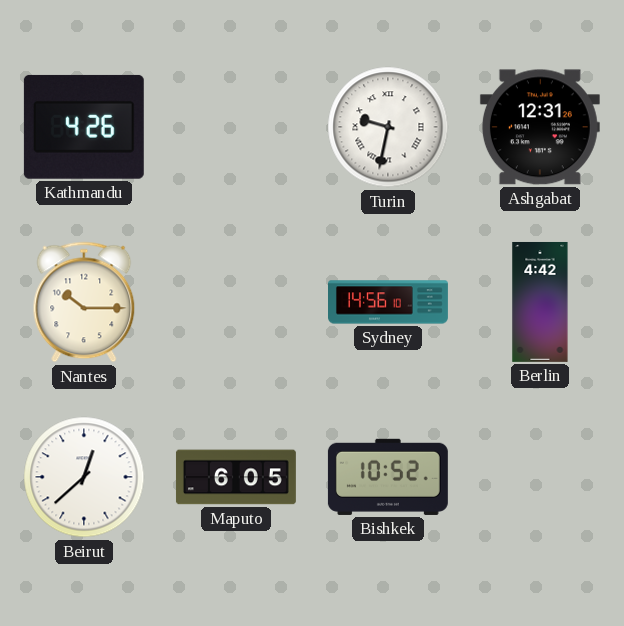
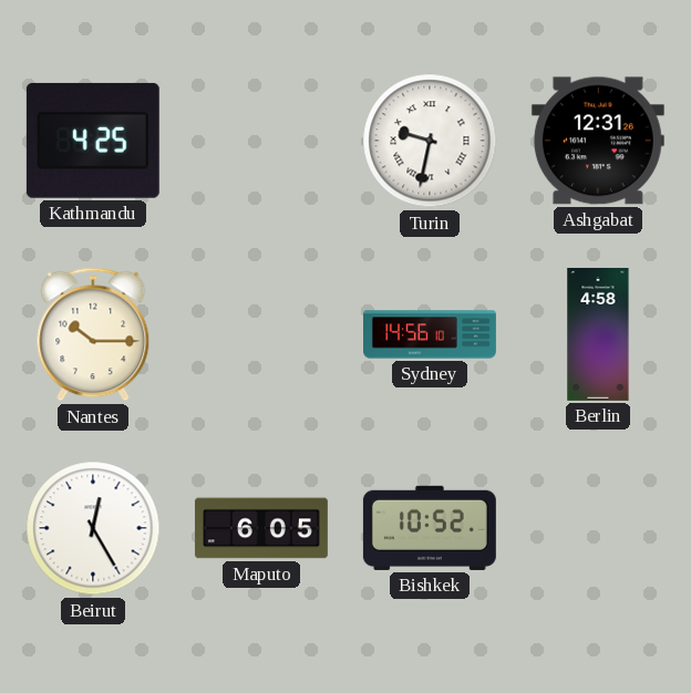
Kathmandu: 4:26 -> 4:25 (93, 141)
Berlin: 4:42 -> 4:58 (598, 334)
Beirut: 12:38 -> 12:25 (93, 528)
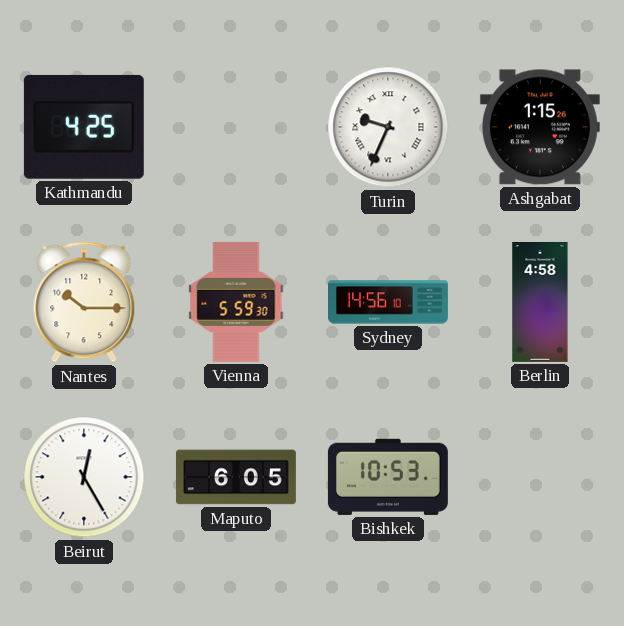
Turin: 9:32 -> 9:34 (388, 127)
Ashgabat: 12:31 -> 1:15 (540, 127)
Vienna: none -> 5:59 (236, 302)
Bishkek: 10:52 -> 10:53 (388, 477)
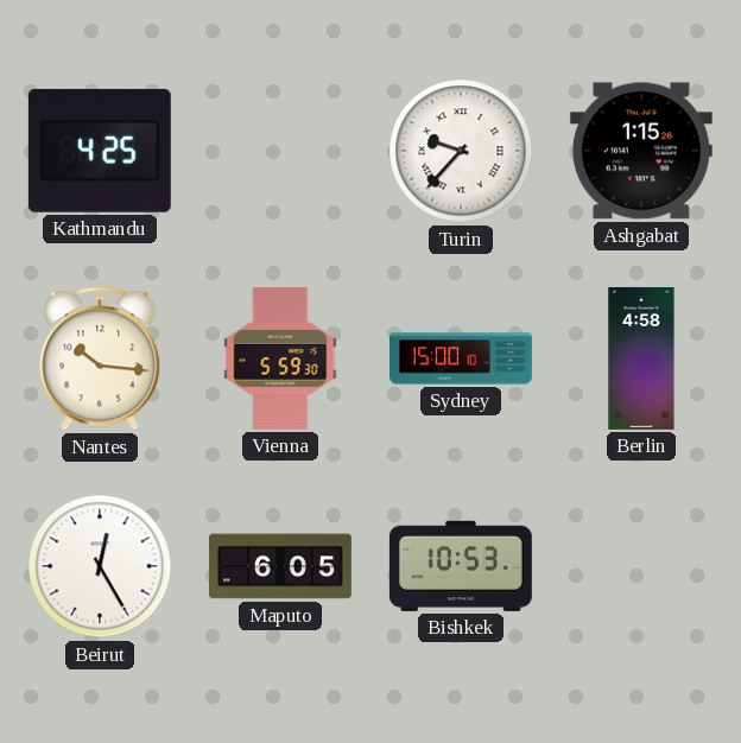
Turin: 9:34 -> 9:37 (461, 151)
Nantes: 10:15 -> 10:16 (100, 358)
Sydney: 14:56 -> 15:00 (462, 358)
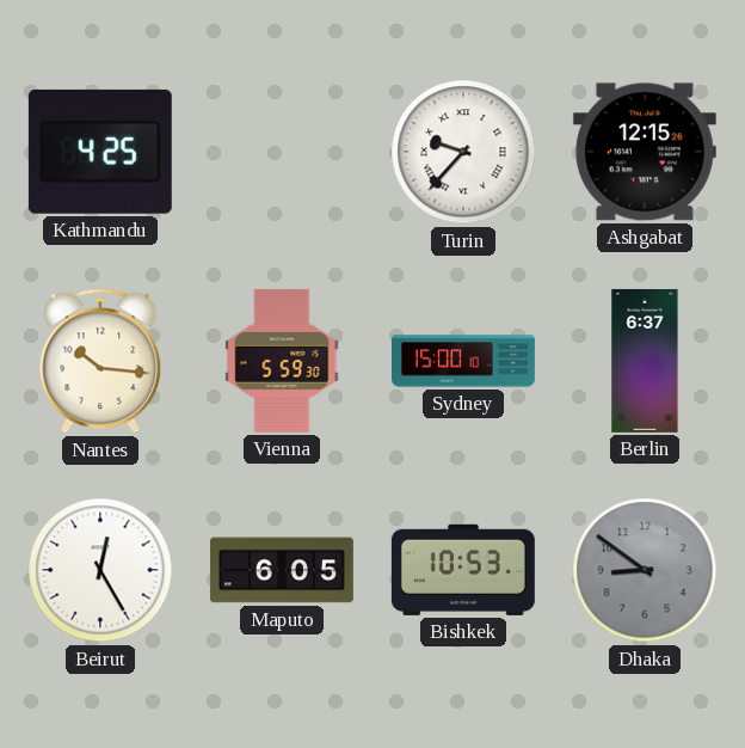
Ashgabat: 1:15 -> 12:15 (645, 152)
Berlin: 4:58 -> 6:37 (645, 361)
Dhaka: none -> 8:51 (645, 570)
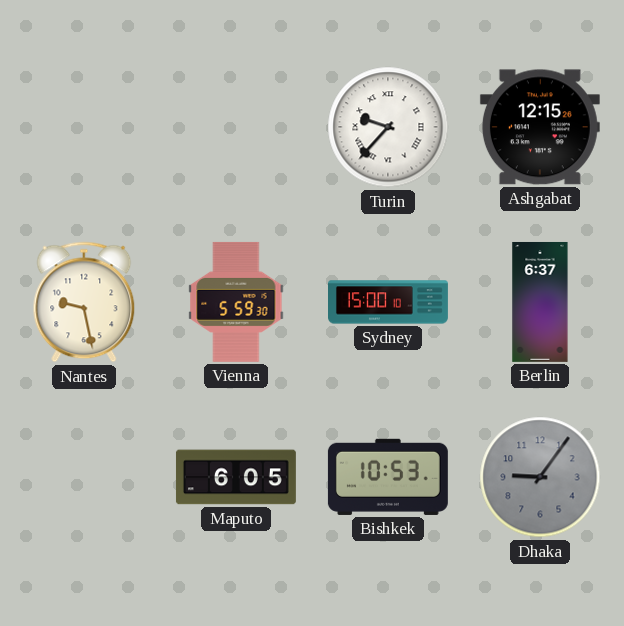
Kathmandu: 4:25 -> none (100, 152)
Nantes: 10:16 -> 9:28 (84, 302)
Beirut: 12:25 -> none (100, 570)
Dhaka: 8:51 -> 9:06 (540, 477)
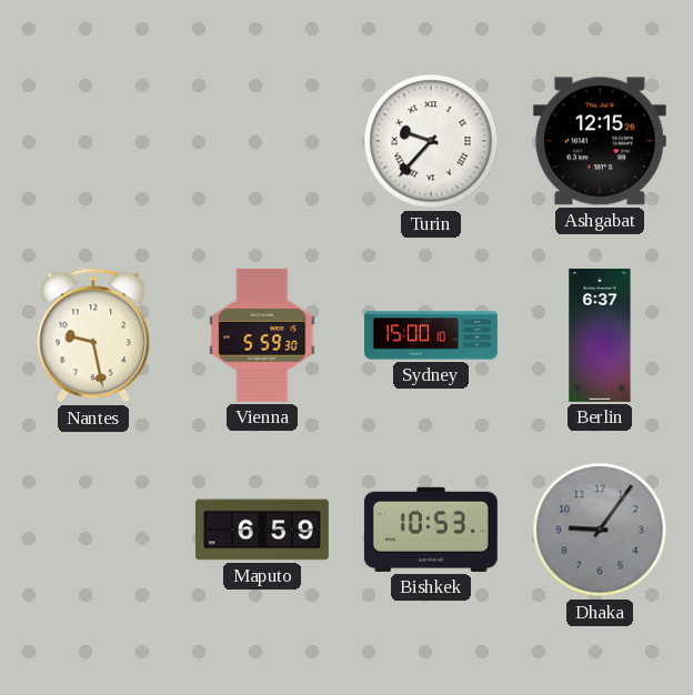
Maputo: 6:05 -> 6:59 (262, 530)
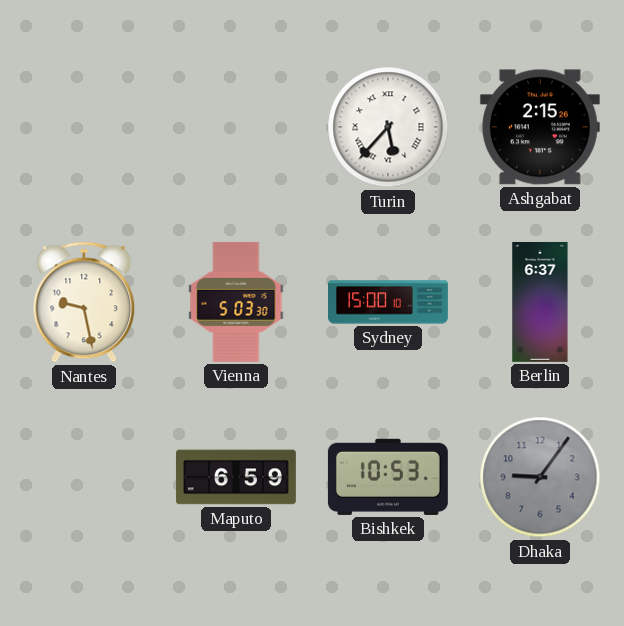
Turin: 9:37 -> 5:37 (388, 127)
Ashgabat: 12:15 -> 2:15 (540, 127)
Vienna: 5:59 -> 5:03 (236, 302)
